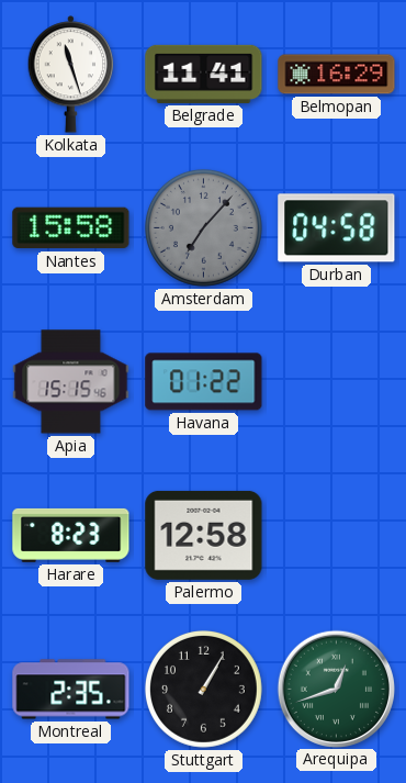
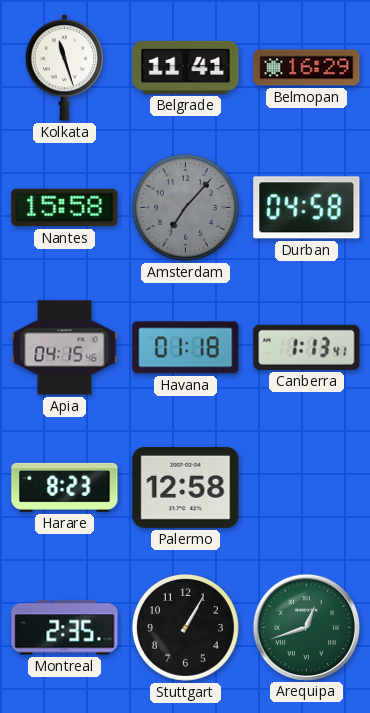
Apia: 15:15 -> 04:15 (65, 348)
Havana: 01:22 -> 01:18 (186, 348)
Canberra: none -> 1:13 (307, 347)
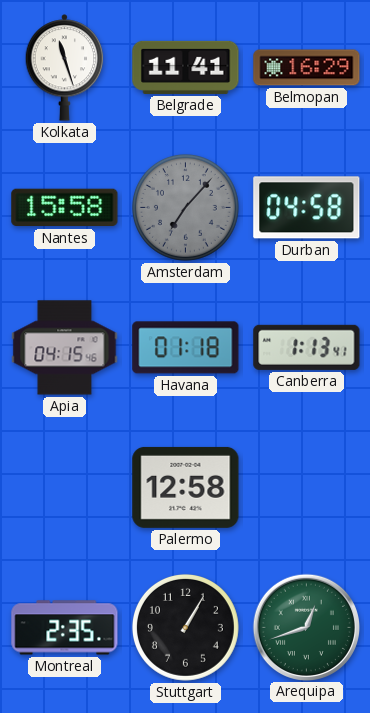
Harare: 8:23 -> none (65, 487)
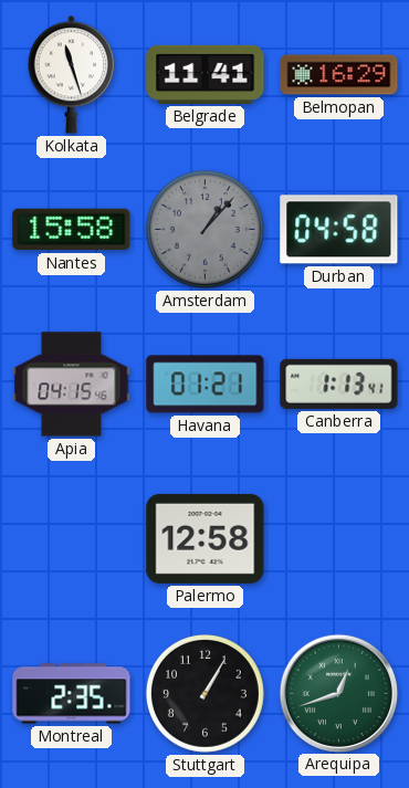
Amsterdam: 7:07 -> 1:07 (204, 229)
Havana: 01:18 -> 01:21 (206, 385)
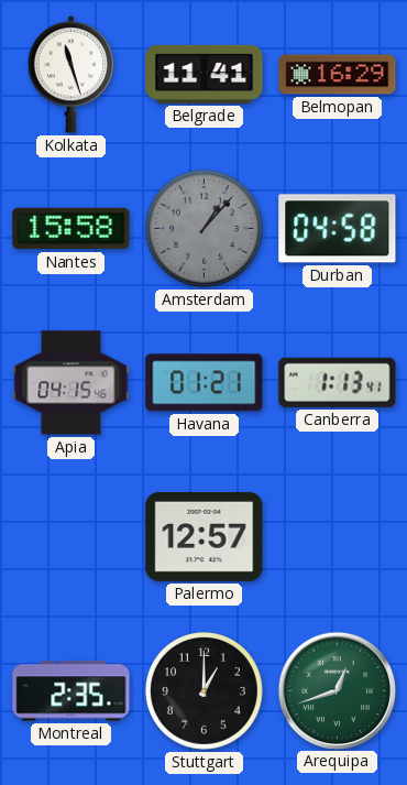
Palermo: 12:58 -> 12:57 (205, 536)
Stuttgart: 1:05 -> 1:00 (204, 690)
